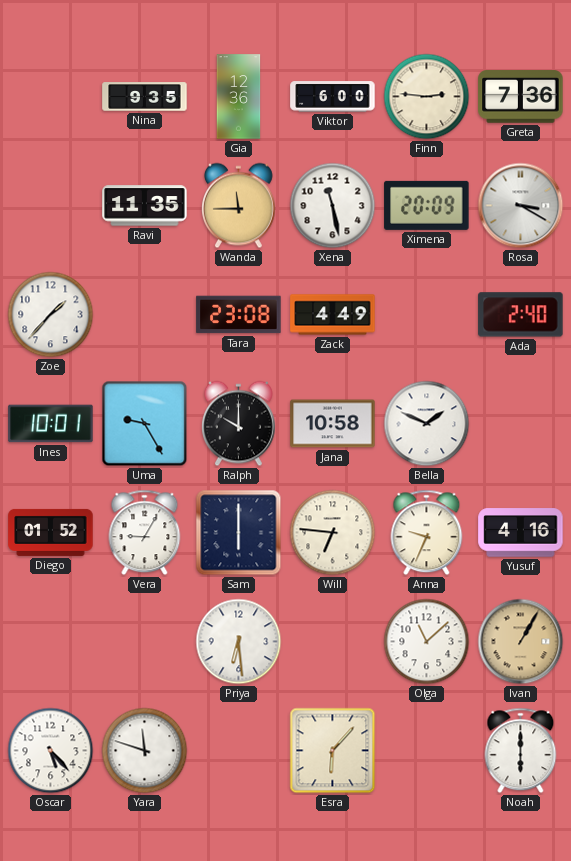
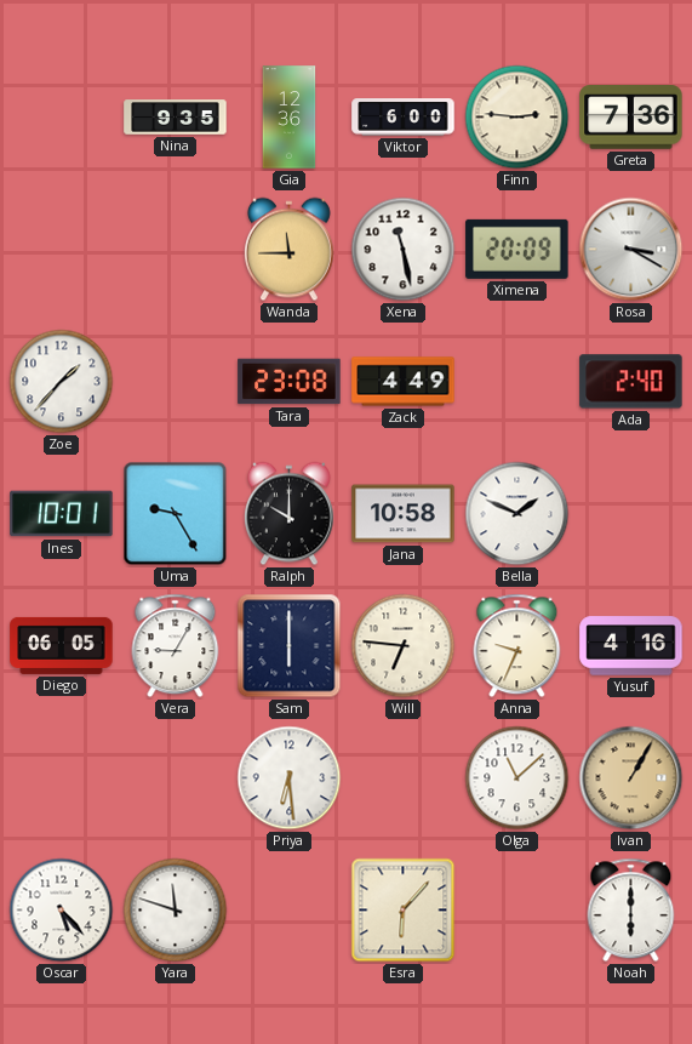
Ravi: 11:35 -> none (145, 206)
Diego: 01:52 -> 06:05 (62, 645)
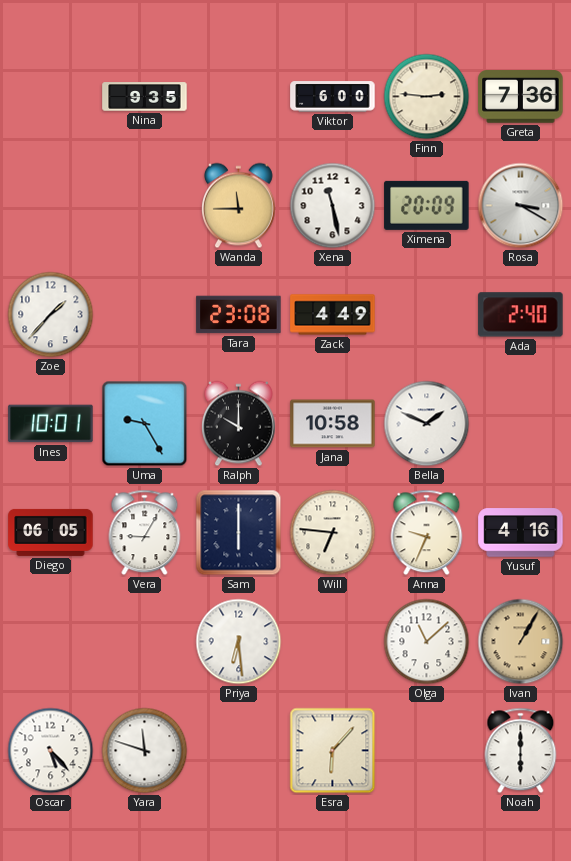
Gia: 12:36 -> none (290, 118)
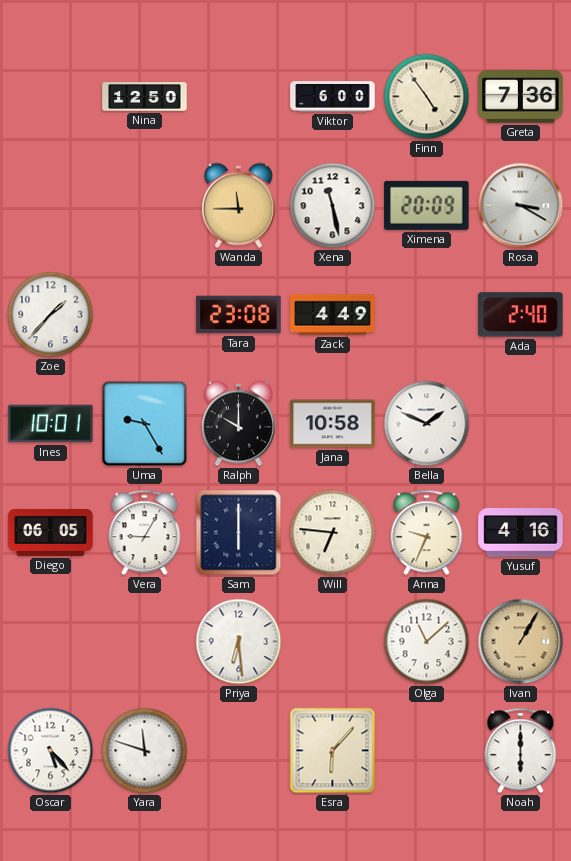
Nina: 9:35 -> 12:50 (145, 97)
Finn: 2:46 -> 4:54 (427, 97)
